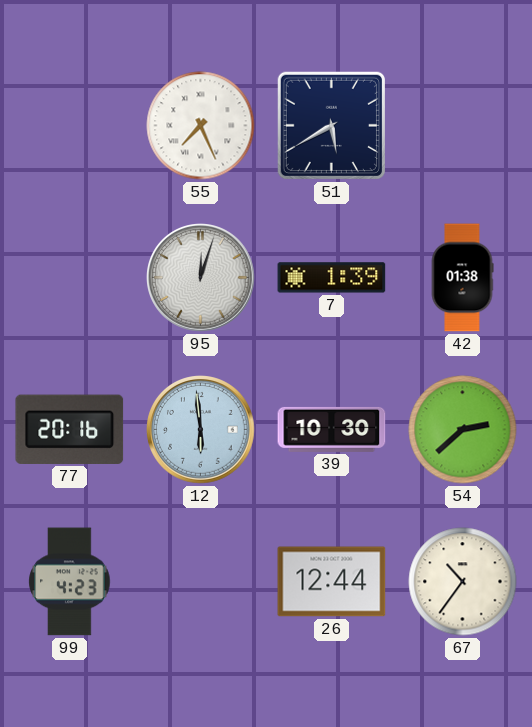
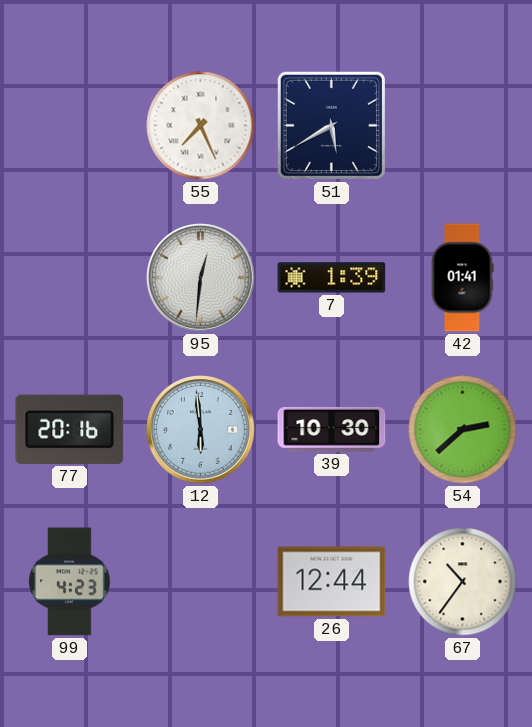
95: 12:03 -> 12:31 (201, 278)
42: 01:38 -> 01:41 (462, 278)
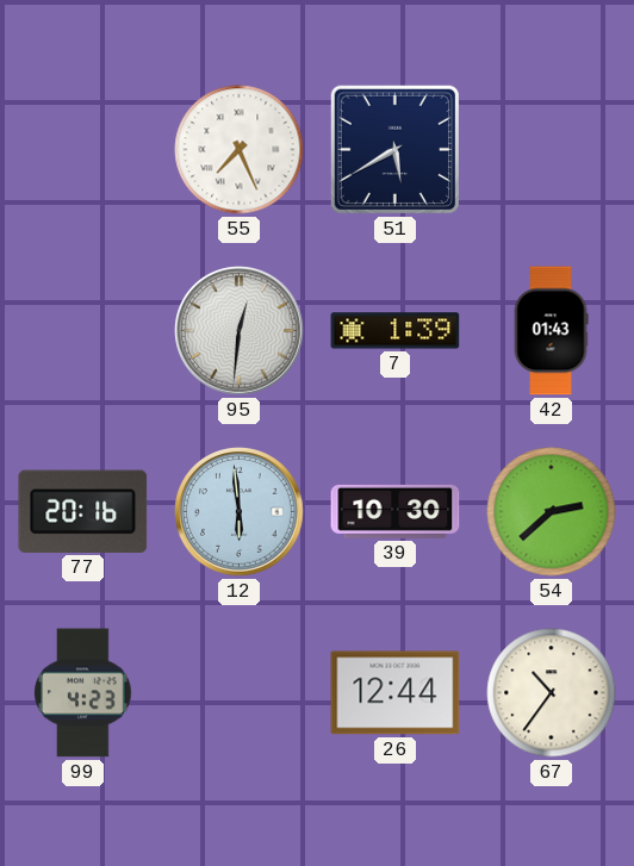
42: 01:41 -> 01:43 (551, 331)
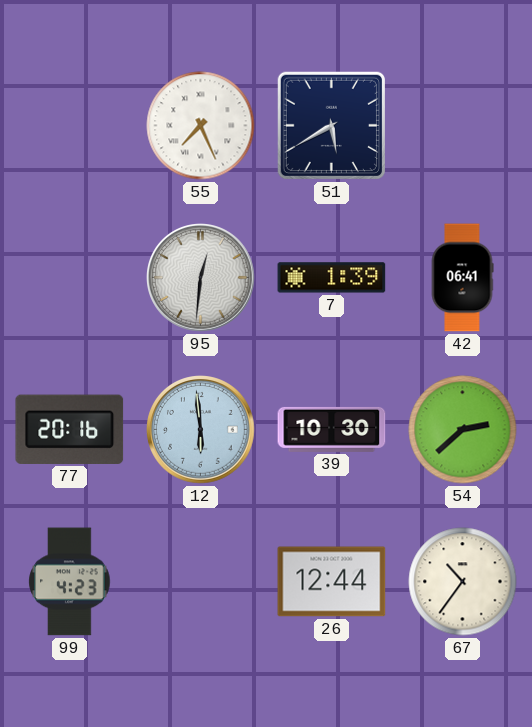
42: 01:43 -> 06:41 (462, 278)
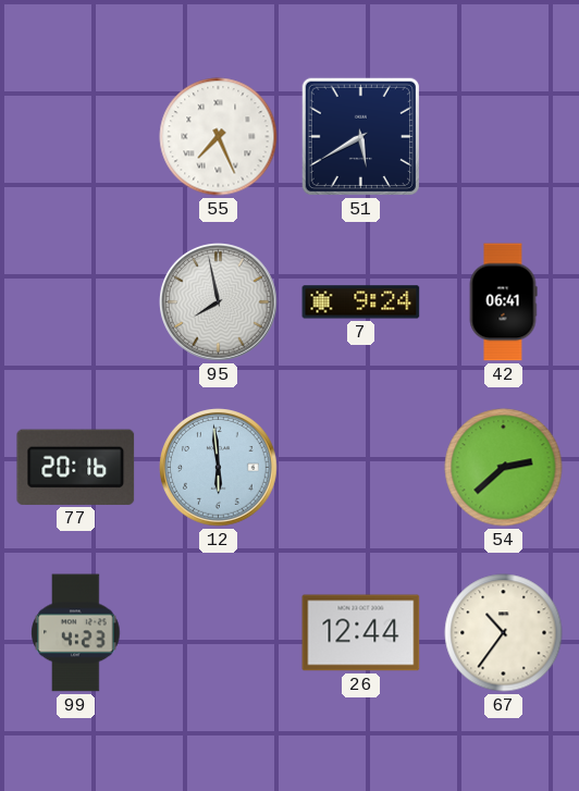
95: 12:31 -> 7:58 (219, 302)
7: 1:39 -> 9:24 (361, 302)
39: 10:30 -> none (332, 429)
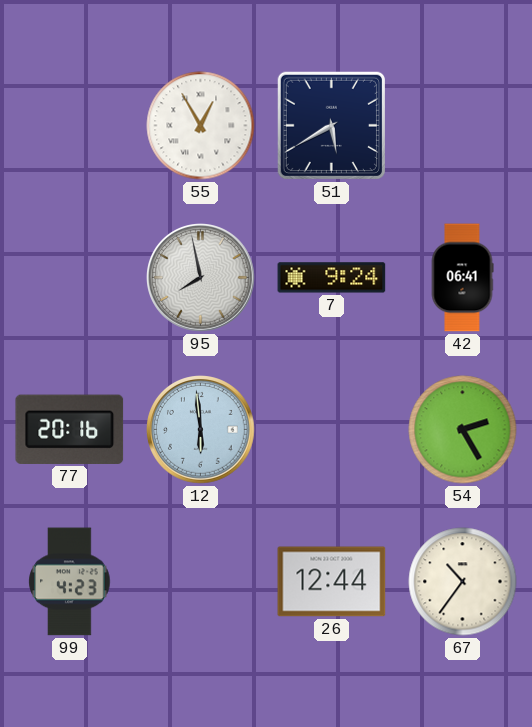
55: 7:26 -> 12:55 (201, 126)
54: 2:38 -> 2:25 (463, 430)
